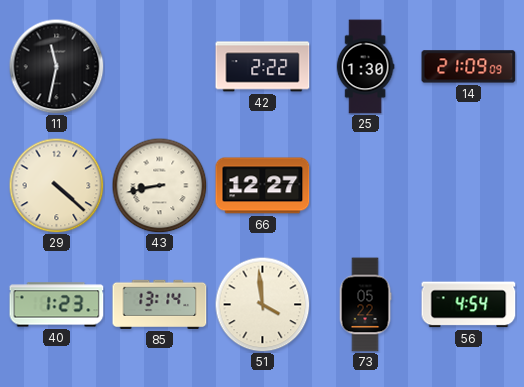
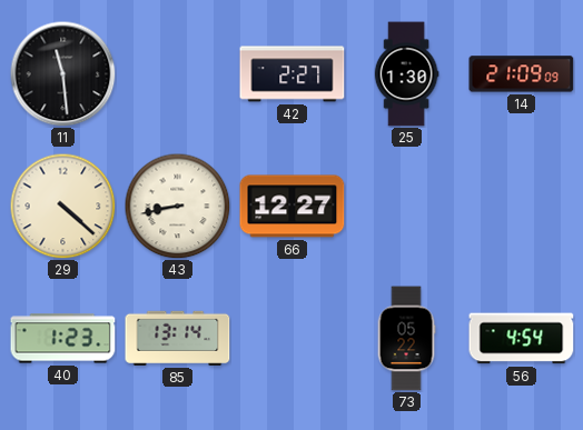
11: 11:32 -> 11:29 (62, 73)
42: 2:22 -> 2:27 (293, 74)
51: 3:59 -> none (262, 304)
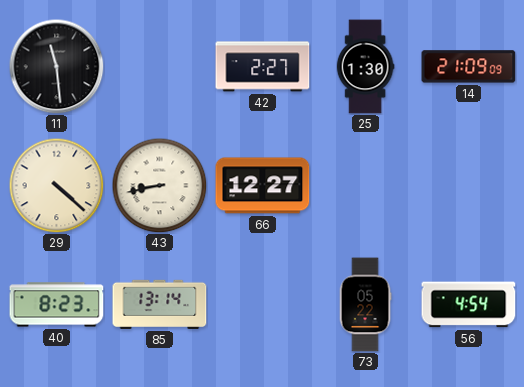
40: 1:23 -> 8:23 (57, 305)
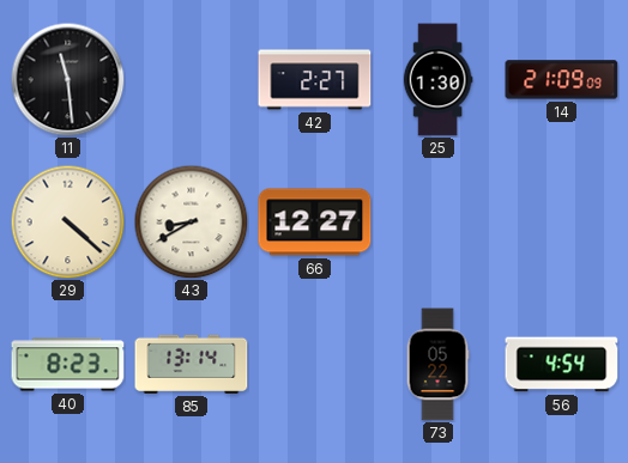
43: 8:43 -> 8:40 (191, 221)
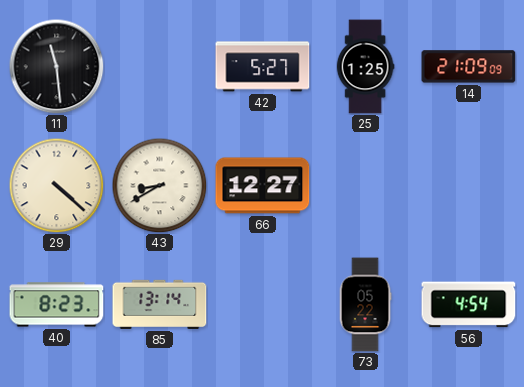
42: 2:27 -> 5:27 (263, 67)
25: 1:30 -> 1:25 (365, 67)
